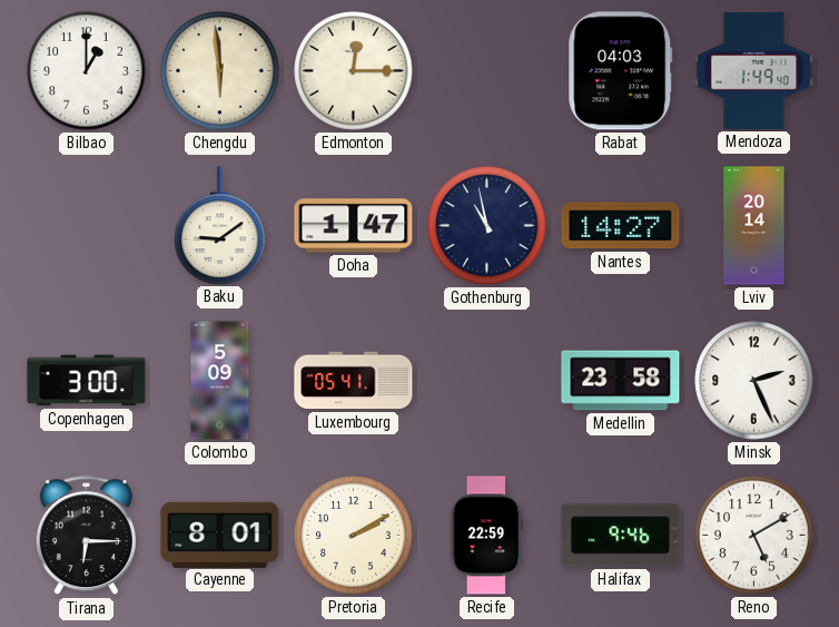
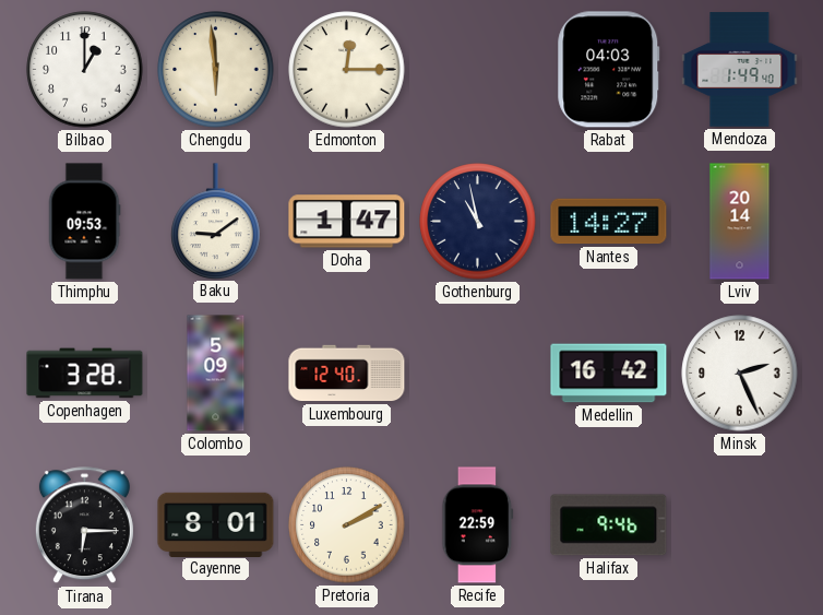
Thimphu: none -> 09:53 (84, 222)
Copenhagen: 3:00 -> 3:28 (85, 374)
Luxembourg: 05:41 -> 12:40 (347, 374)
Medellin: 23:58 -> 16:42 (609, 374)
Reno: 5:10 -> none (754, 536)
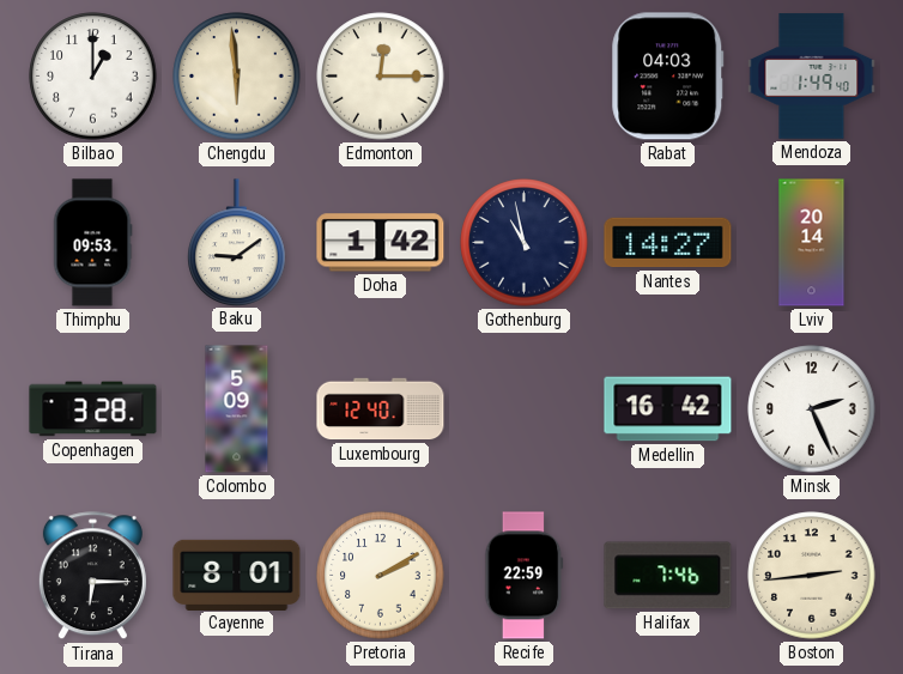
Doha: 1:47 -> 1:42 (381, 243)
Halifax: 9:46 -> 7:46 (668, 576)
Boston: none -> 2:44 (812, 576)
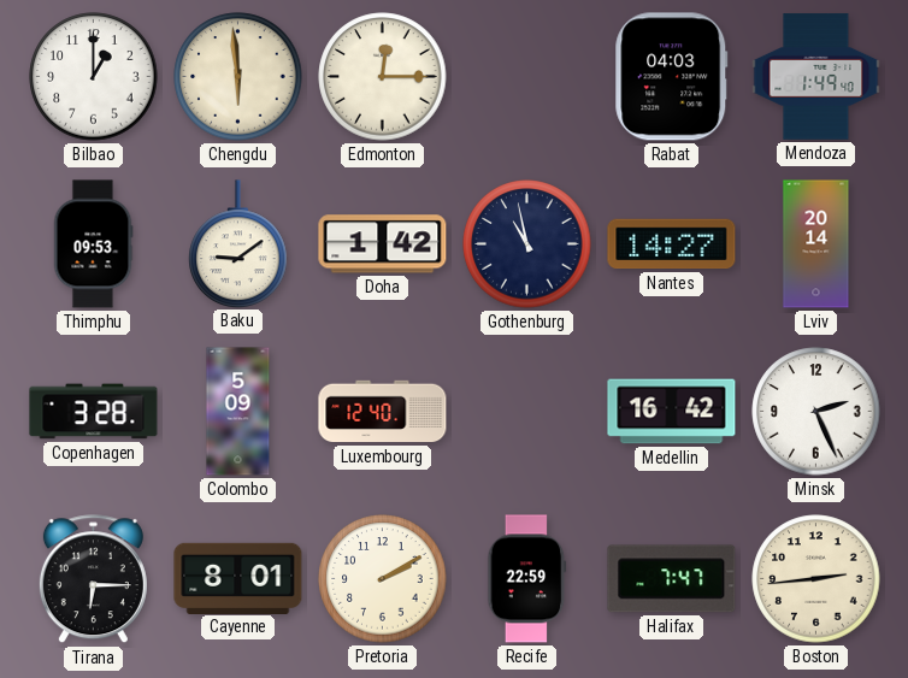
Halifax: 7:46 -> 7:47 (672, 579)
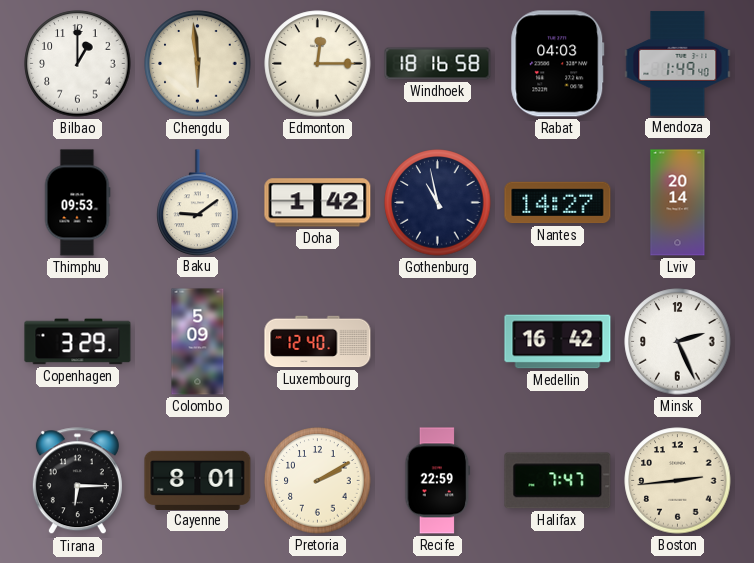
Windhoek: none -> 18:16 (438, 64)
Copenhagen: 3:28 -> 3:29 (78, 342)
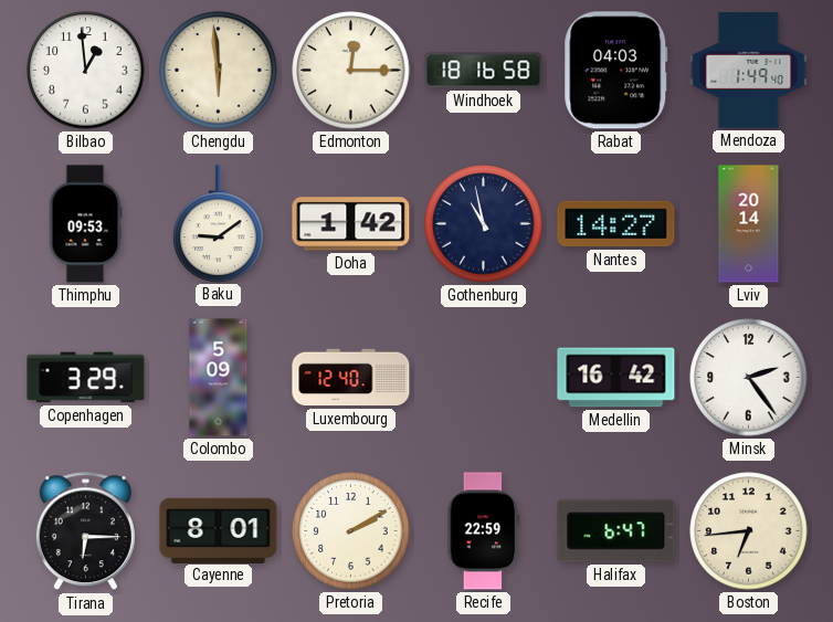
Bilbao: 1:00 -> 12:59 (86, 71)
Minsk: 2:26 -> 2:24 (749, 378)
Halifax: 7:47 -> 6:47 (616, 531)
Boston: 2:44 -> 6:44 (749, 531)
